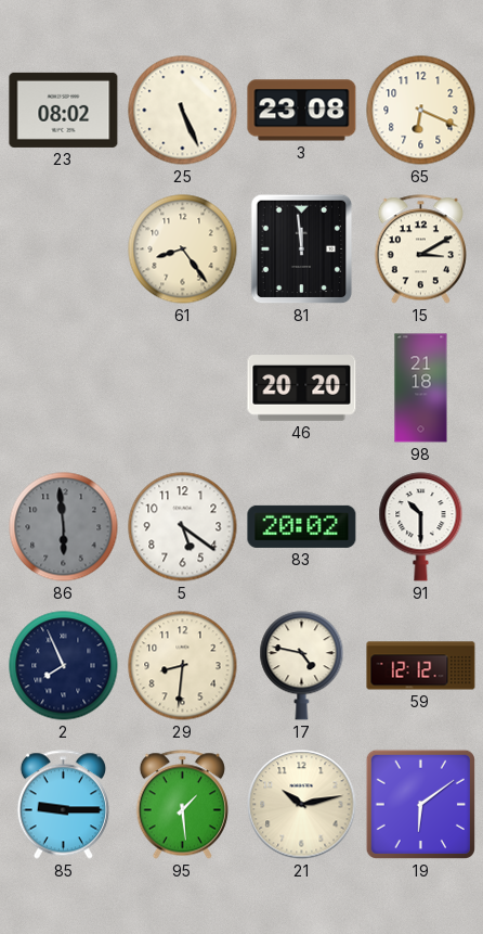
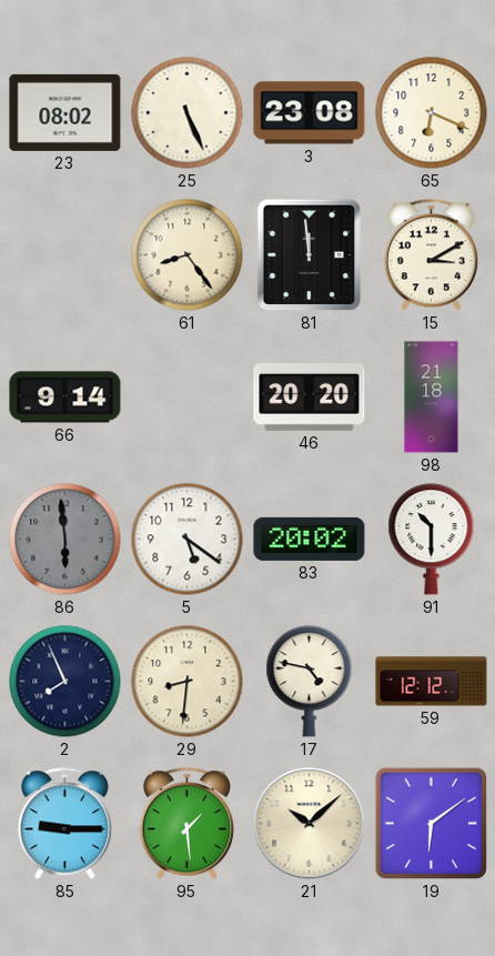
66: none -> 9:14 (65, 398)
21: 10:13 -> 10:08 (310, 824)
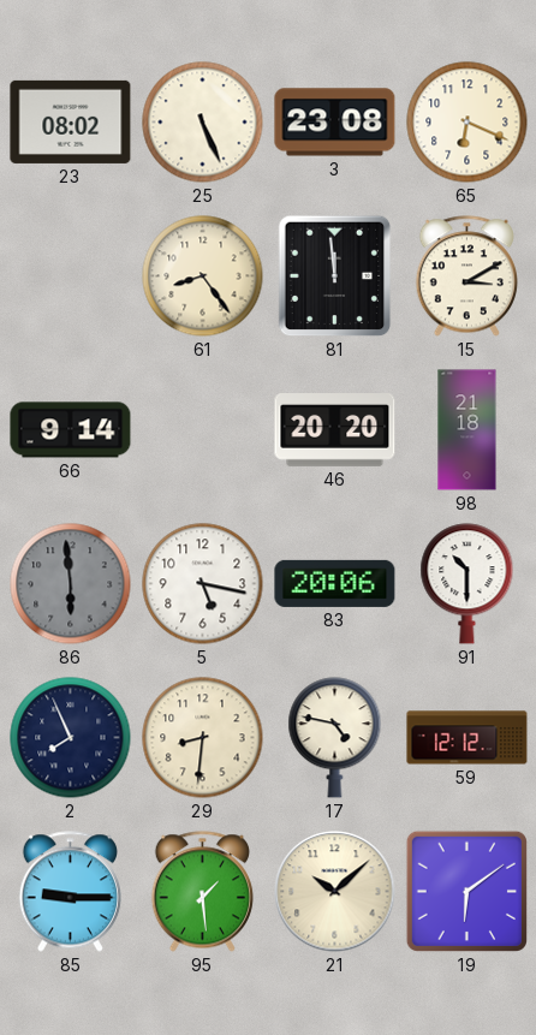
5: 5:21 -> 5:17 (203, 584)
83: 20:02 -> 20:06 (335, 583)
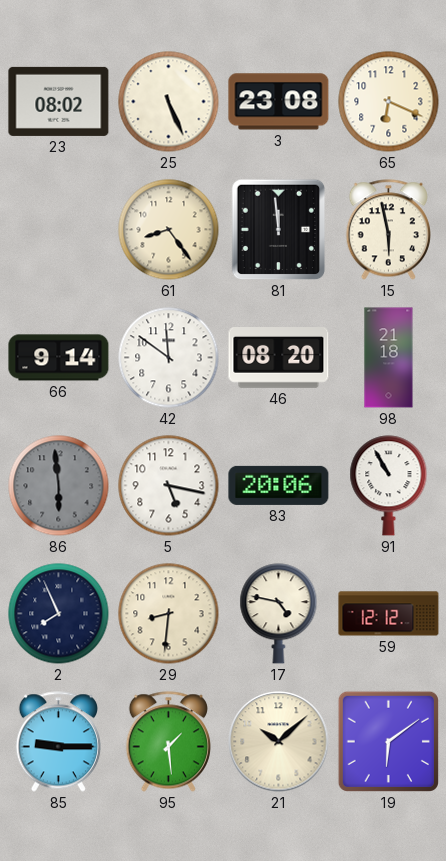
15: 3:10 -> 5:58 (388, 230)
42: none -> 11:51 (169, 358)
46: 20:20 -> 08:20 (279, 358)
91: 10:30 -> 10:55 (389, 486)
